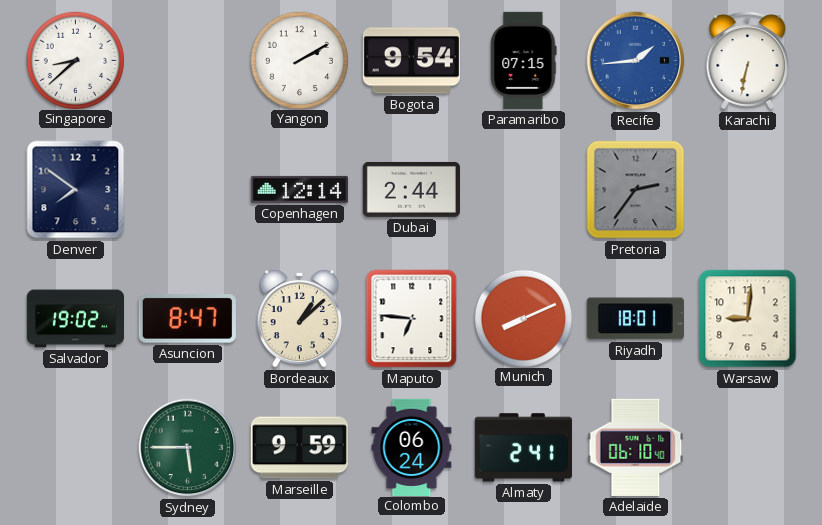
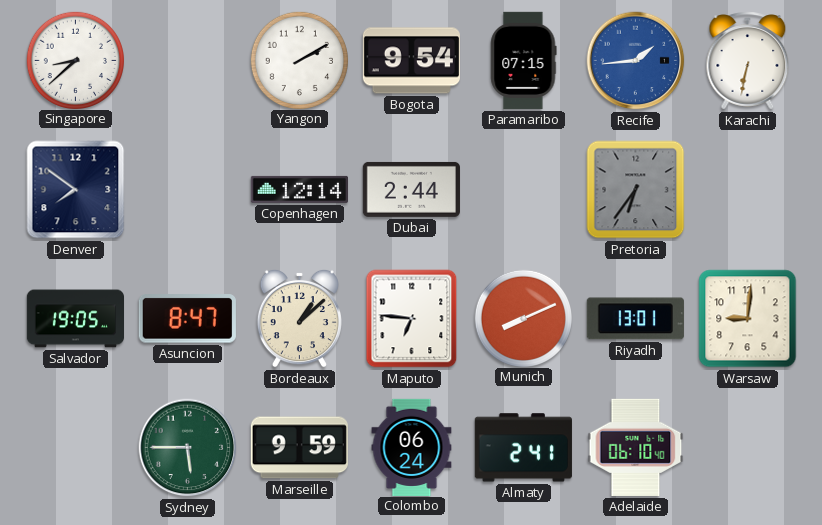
Pretoria: 2:36 -> 6:36 (636, 190)
Salvador: 19:02 -> 19:05 (75, 319)
Riyadh: 18:01 -> 13:01 (635, 319)
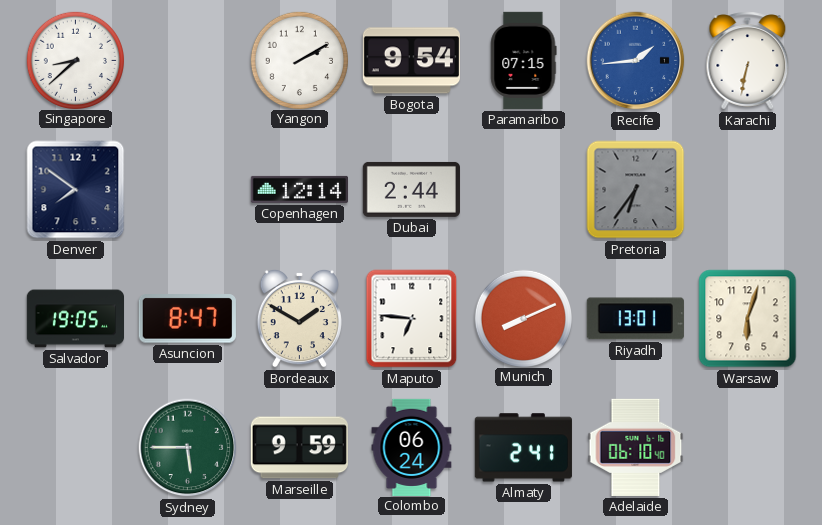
Bordeaux: 1:08 -> 1:50 (299, 318)
Warsaw: 9:01 -> 6:03 (748, 319)
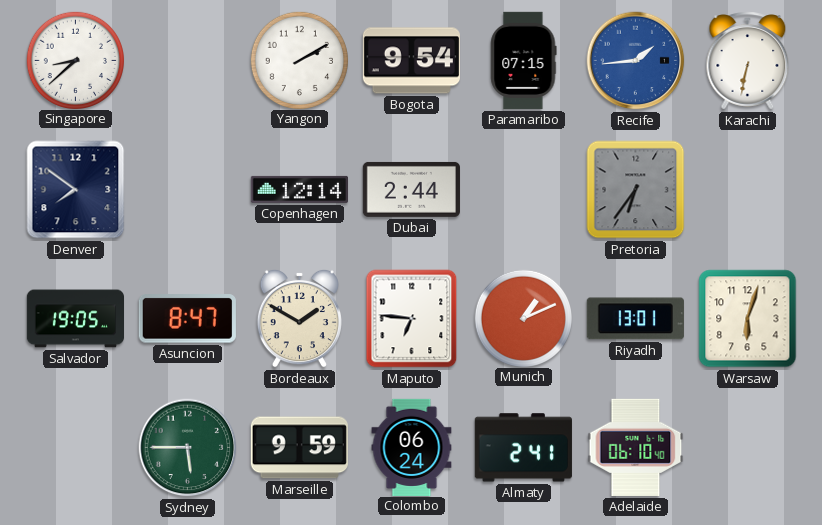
Munich: 8:11 -> 1:11 (523, 318)
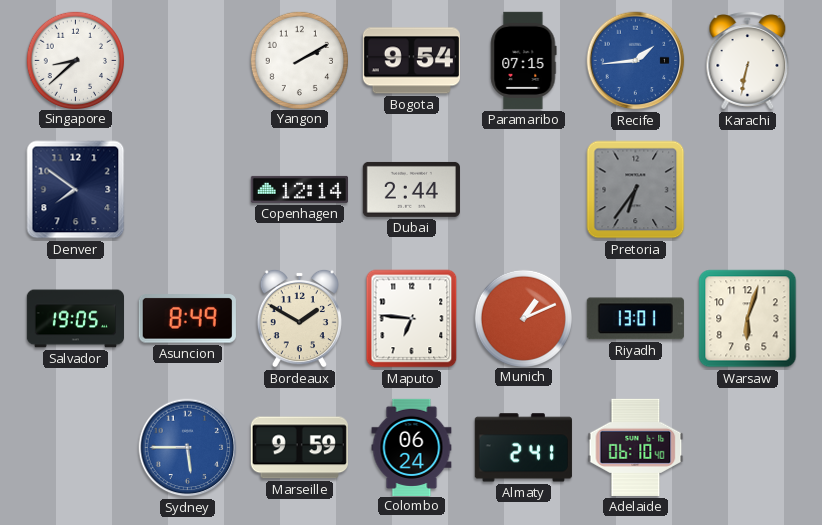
Asuncion: 8:47 -> 8:49 (187, 319)
Sydney dial: green -> blue (188, 448)
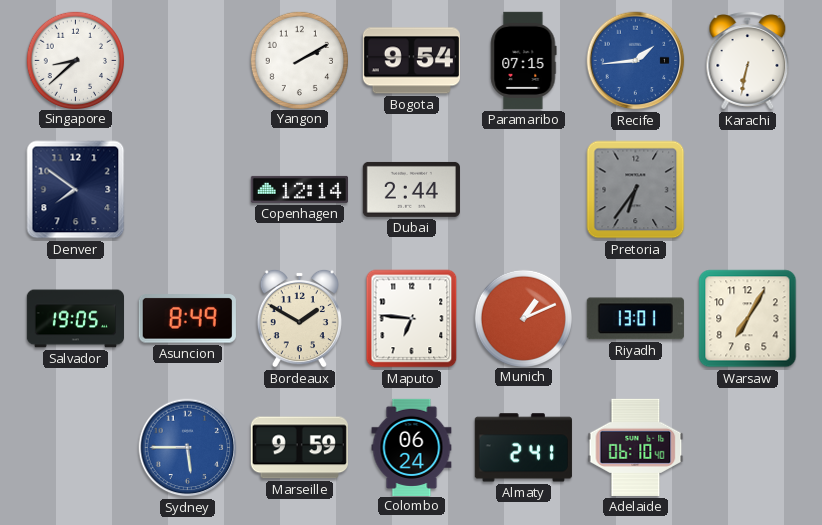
Warsaw: 6:03 -> 7:05 (748, 319)
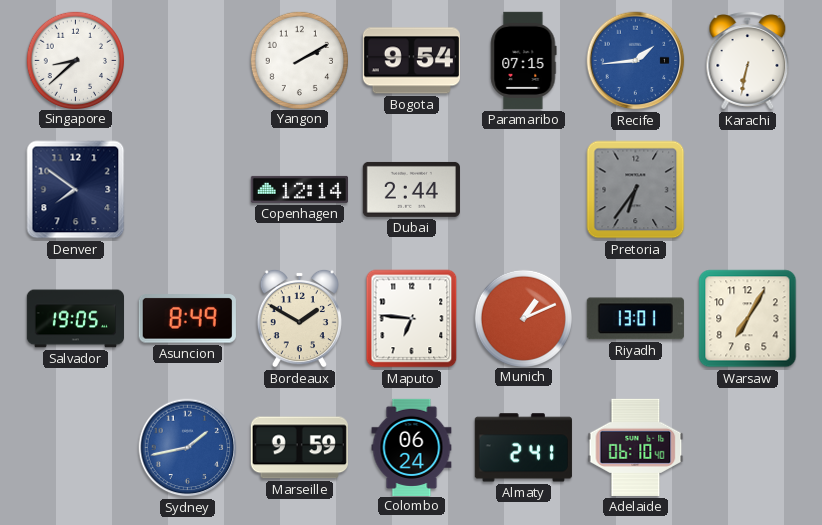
Sydney: 5:45 -> 1:43 (188, 448)
